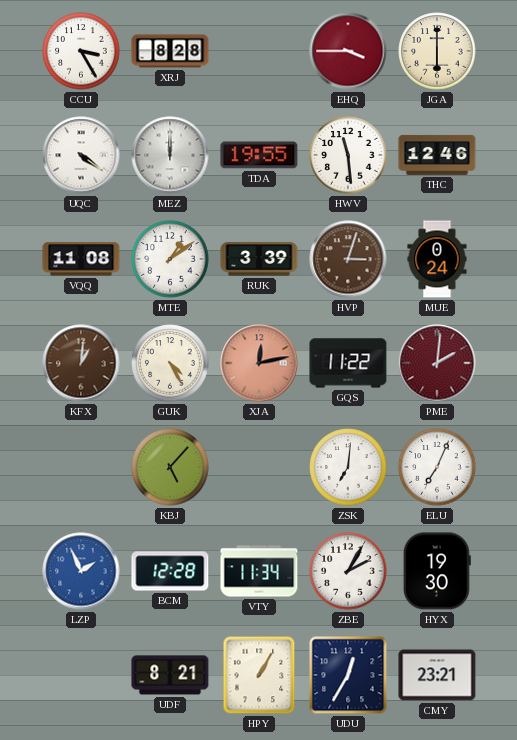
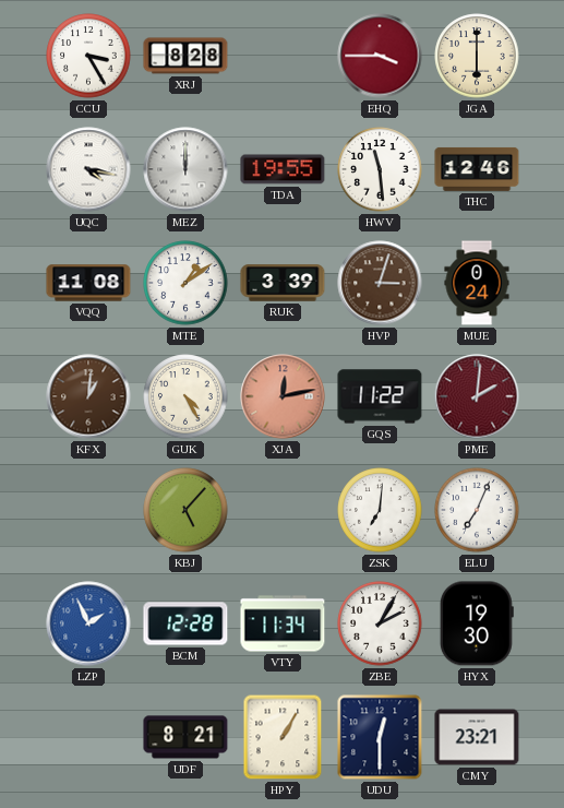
UQC: 4:21 -> 4:17 (88, 169)
UDU: 12:35 -> 12:30 (380, 737)
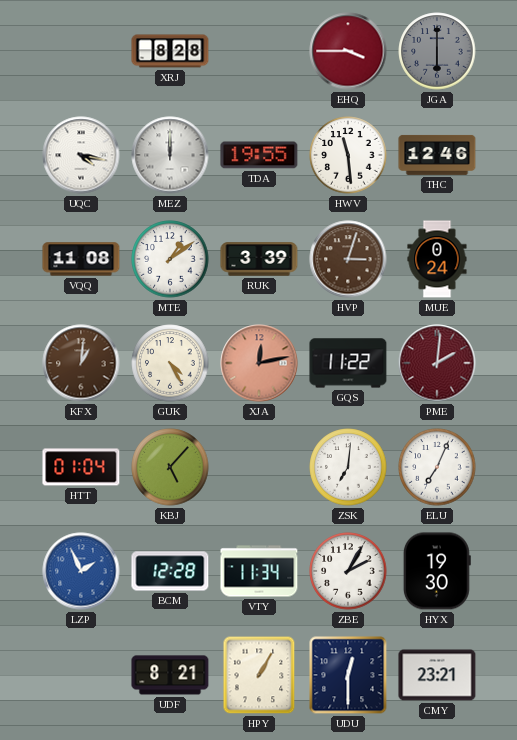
CCU: 3:25 -> none (88, 56)
JGA dial: cream -> grey (437, 51)
HTT: none -> 01:04 (81, 467)
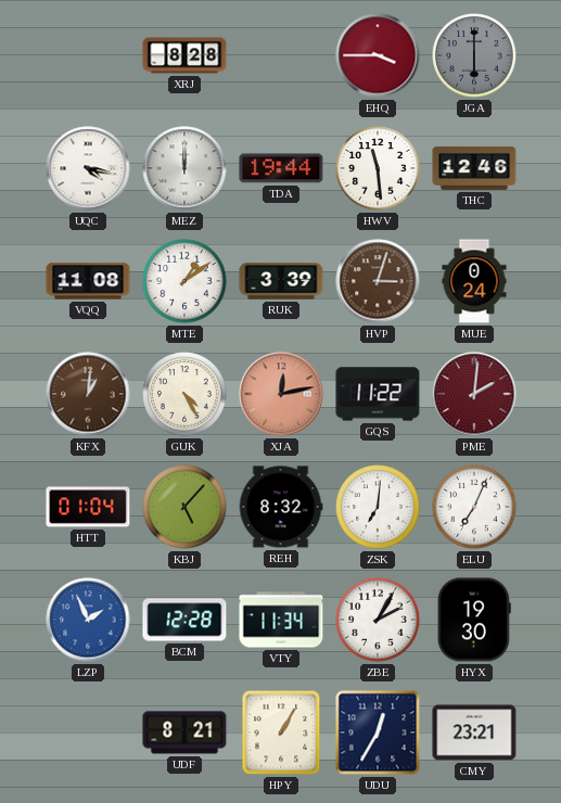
TDA: 19:55 -> 19:44 (281, 168)
REH: none -> 8:32 (281, 507)
UDU: 12:30 -> 12:35 (378, 732)
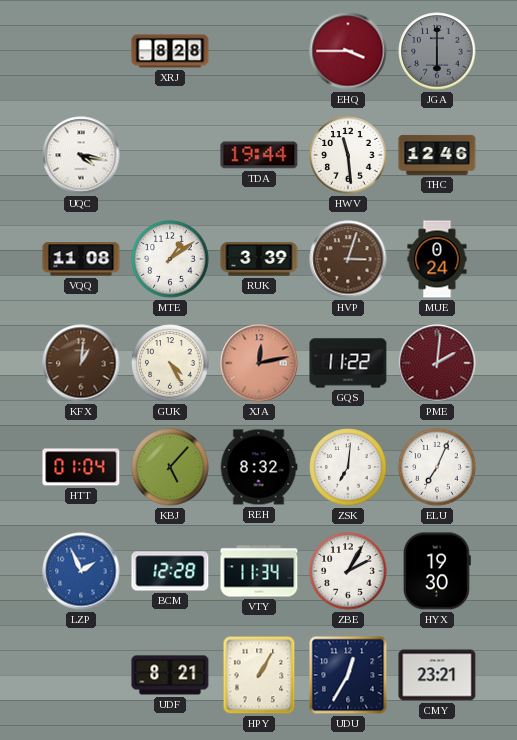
MEZ: 12:00 -> none (184, 168)
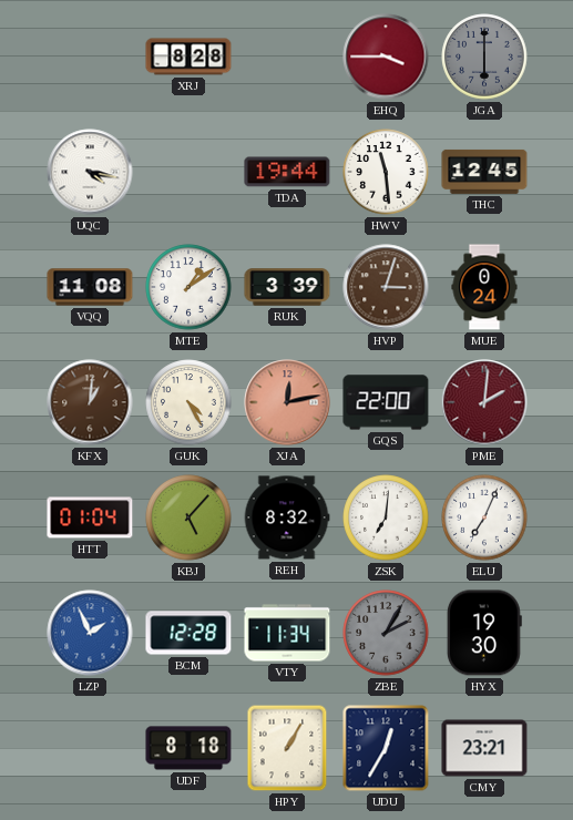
THC: 12:46 -> 12:45 (484, 172)
GQS: 11:22 -> 22:00 (386, 402)
ZBE dial: white -> grey (386, 633)
UDF: 8:21 -> 8:18 (188, 748)
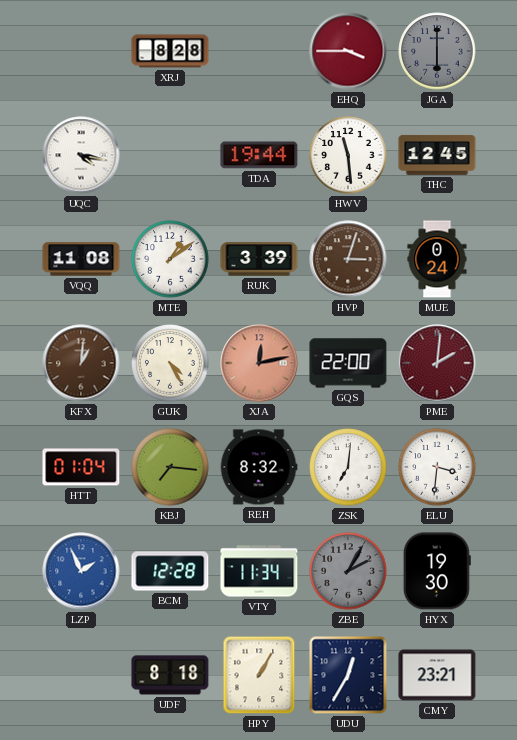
KBJ: 5:07 -> 7:16 (170, 467)
ELU: 7:04 -> 3:31 (437, 467)
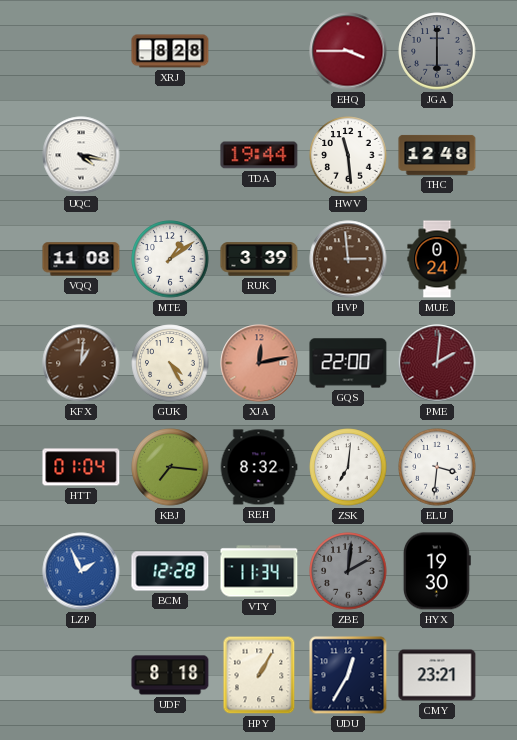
THC: 12:45 -> 12:48 (437, 155)
HVP: 3:03 -> 2:59 (348, 259)
ZBE: 2:05 -> 2:01 (348, 571)
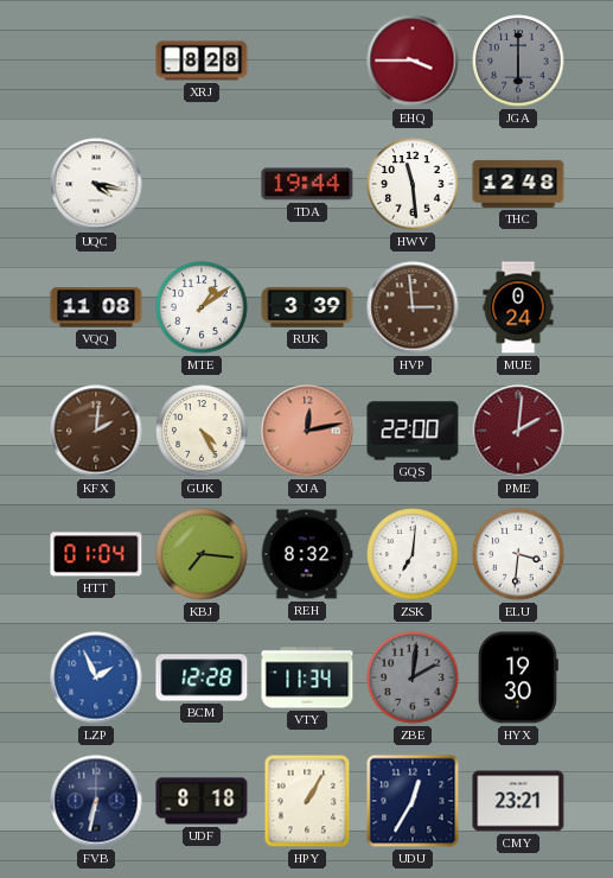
KFX: 1:01 -> 2:01 (96, 431)
FVB: none -> 6:32 (96, 801)
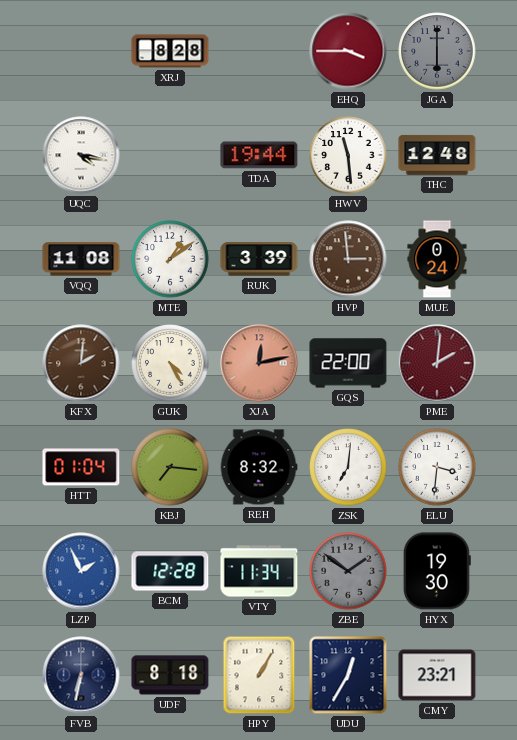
ZBE: 2:01 -> 1:51 (348, 571)
